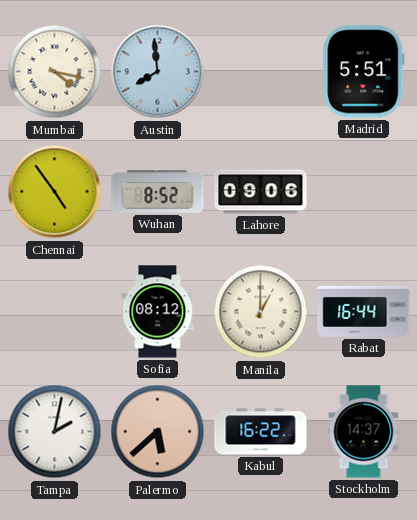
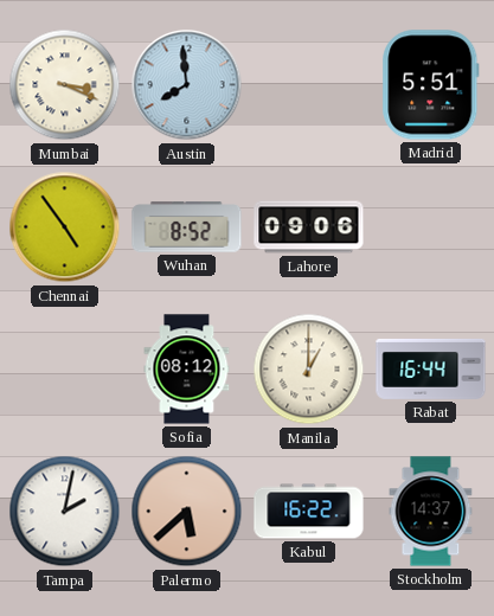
Mumbai: 4:17 -> 3:19 (65, 85)
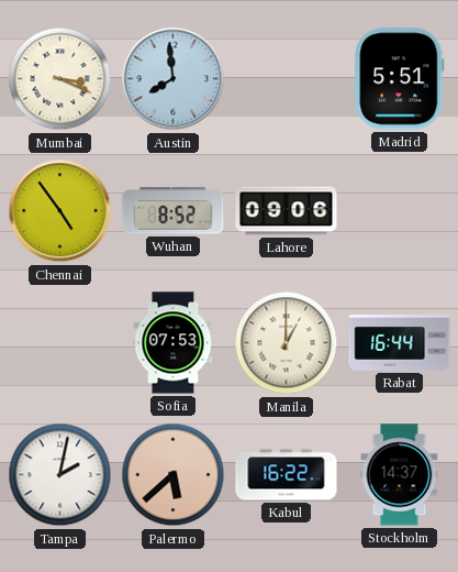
Sofia: 08:12 -> 07:53 (174, 343)
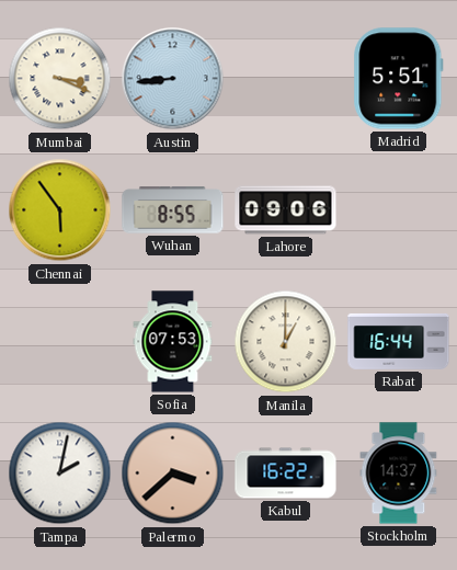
Austin: 7:59 -> 8:44 (173, 79)
Chennai: 4:54 -> 5:54 (60, 210)
Wuhan: 8:52 -> 8:55 (173, 210)
Palermo: 5:38 -> 3:38 (173, 474)
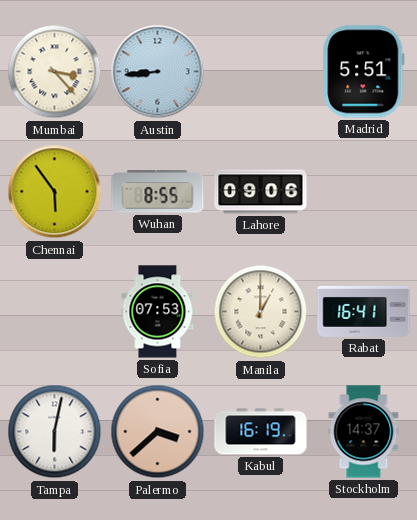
Mumbai: 3:19 -> 3:23 (55, 72)
Rabat: 16:44 -> 16:41 (364, 311)
Tampa: 2:02 -> 6:02 (55, 432)
Kabul: 16:22 -> 16:19 (261, 432)
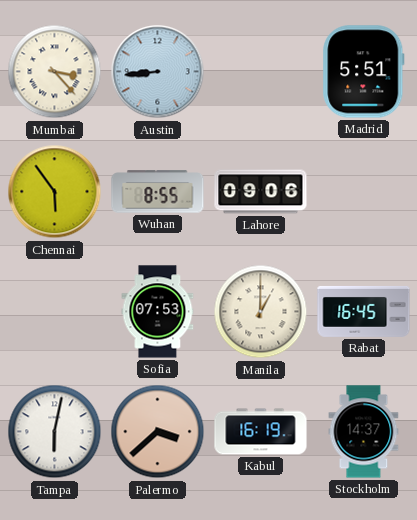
Rabat: 16:41 -> 16:45 (364, 311)
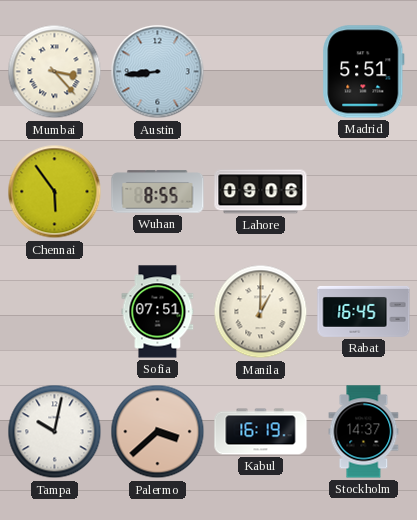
Sofia: 07:53 -> 07:51 (158, 312)
Tampa: 6:02 -> 10:02 (55, 432)
